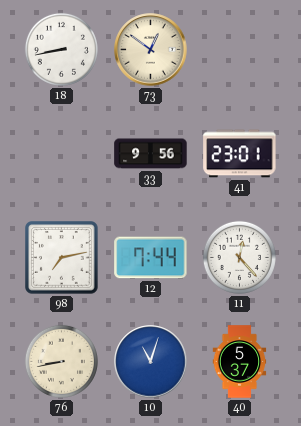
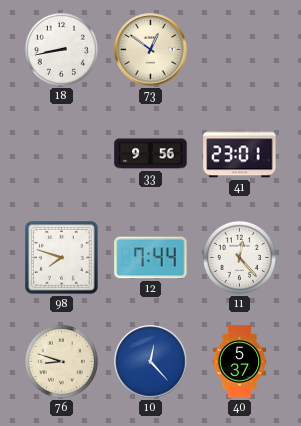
98: 7:13 -> 7:48 (62, 258)
76: 8:43 -> 8:48 (61, 361)
10: 11:03 -> 12:23 (151, 362)
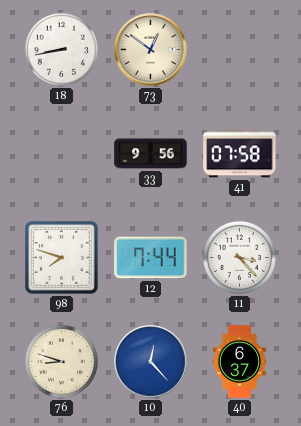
41: 23:01 -> 07:58 (240, 154)
11: 12:23 -> 3:23 (239, 257)
40: 5:37 -> 6:37 (240, 362)
